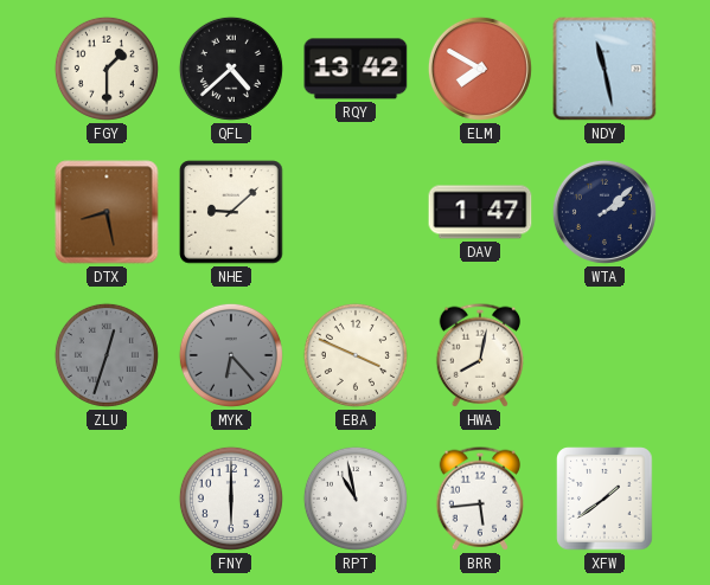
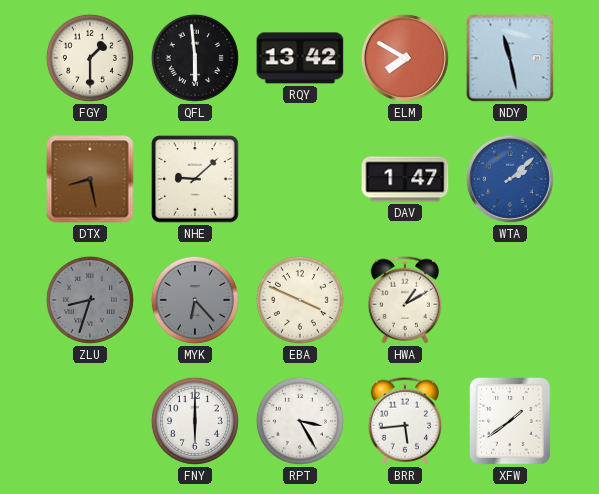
QFL: 4:38 -> 5:59 (195, 58)
WTA dial: navy -> blue (510, 179)
ZLU: 12:33 -> 8:33 (90, 300)
HWA: 8:02 -> 1:10 (405, 300)
RPT: 10:58 -> 3:25 (300, 421)
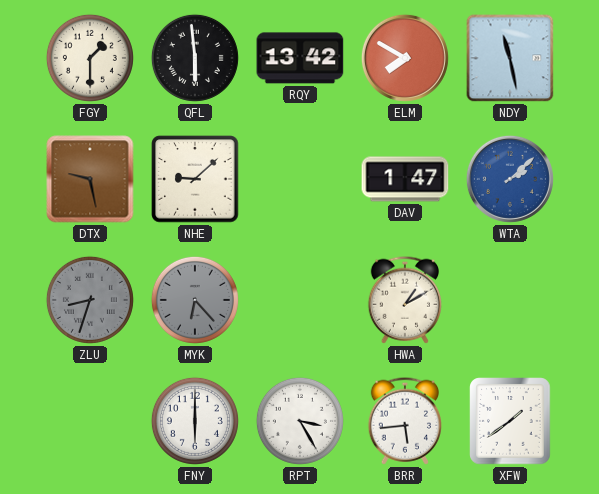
DTX: 8:28 -> 9:28 (90, 179)
EBA: 3:49 -> none (300, 300)
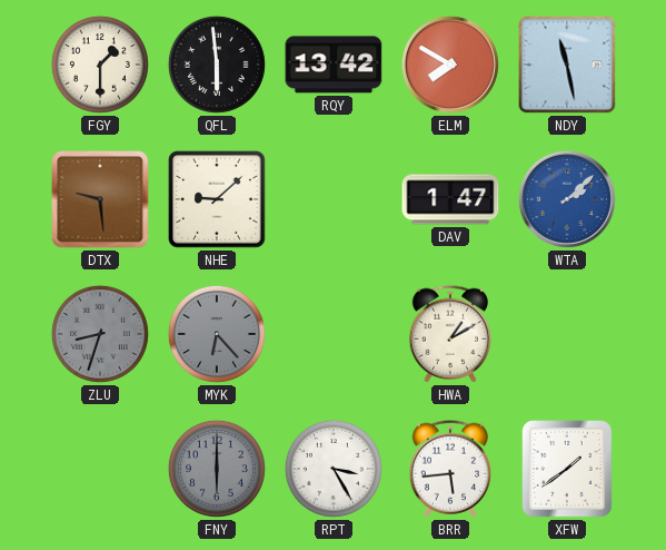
DTX: 9:28 -> 9:29 (100, 199)
FNY dial: white -> grey (217, 469)
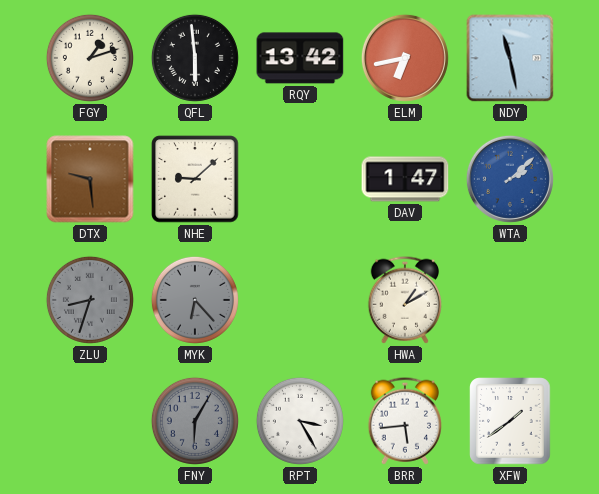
FGY: 1:30 -> 1:12 (90, 58)
ELM: 7:50 -> 6:43 (405, 58)
FNY: 6:00 -> 6:05 (195, 421)
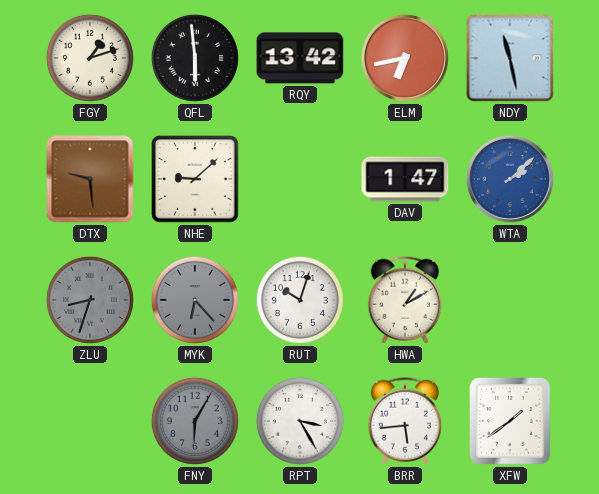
RUT: none -> 10:03 (300, 300)
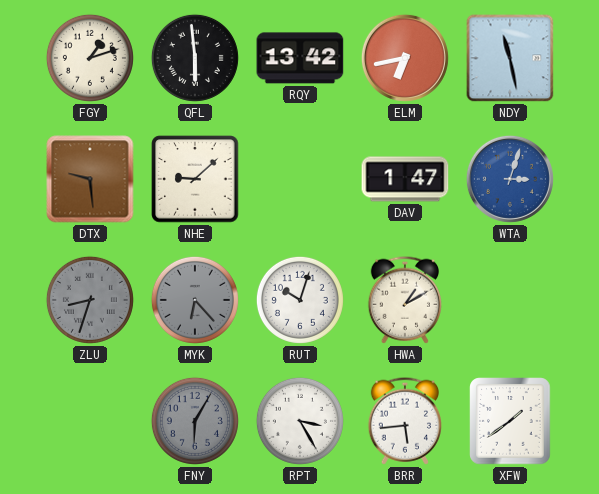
WTA: 2:08 -> 3:03 (510, 179)
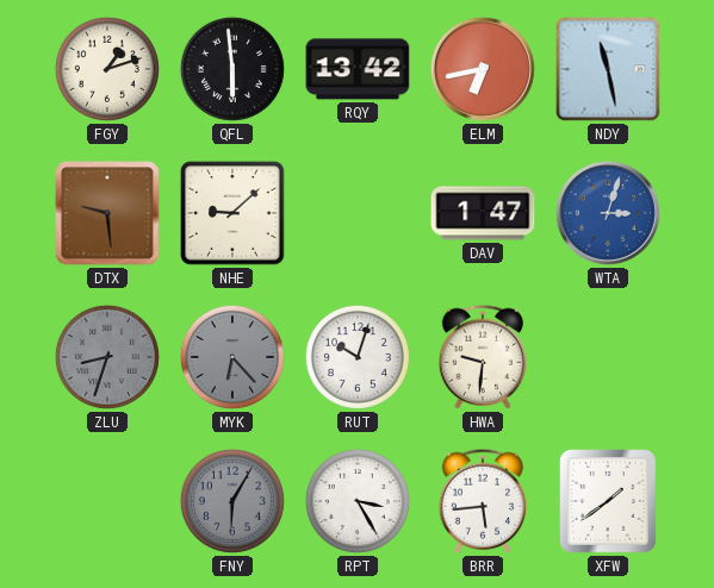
HWA: 1:10 -> 9:31 (483, 357)
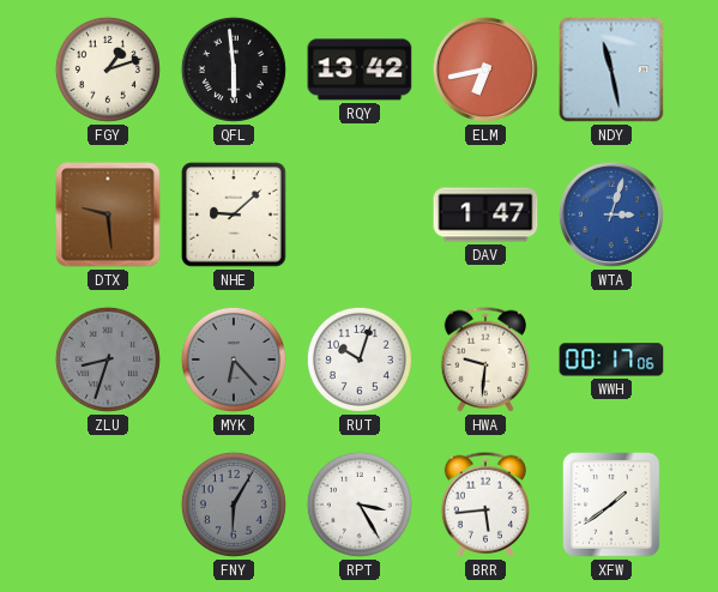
WWH: none -> 00:17 (611, 360)
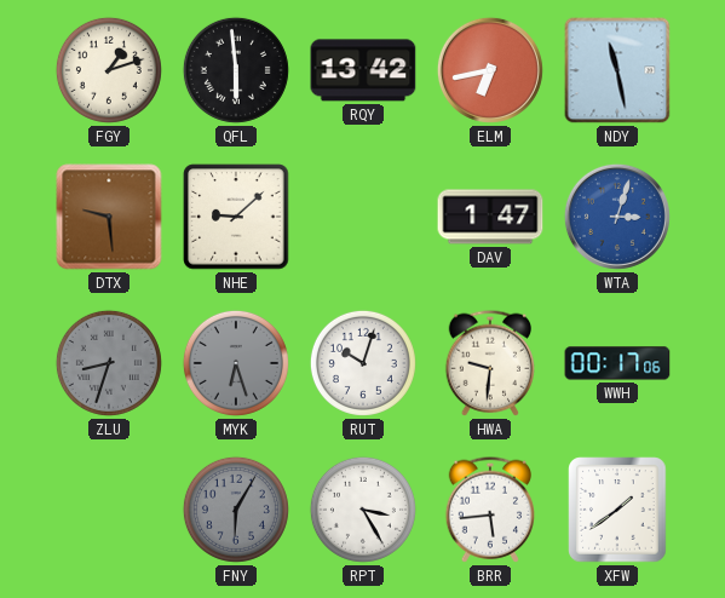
MYK: 6:23 -> 6:27 (236, 363)
